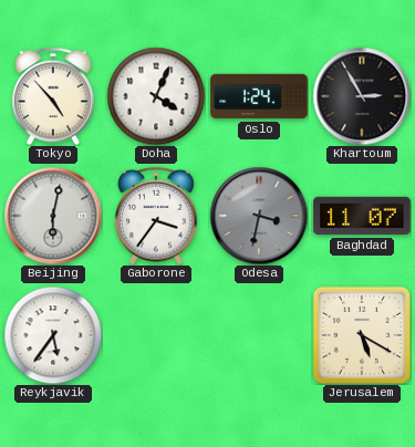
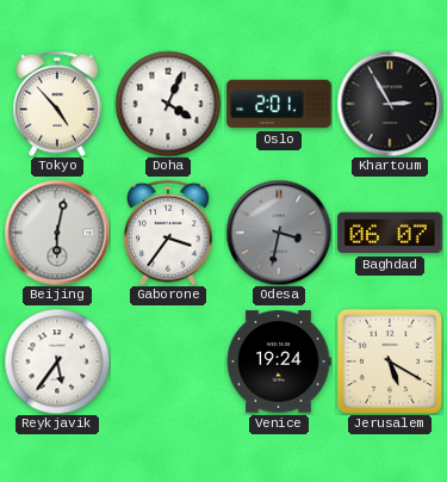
Oslo: 1:24 -> 2:01 (279, 104)
Baghdad: 11:07 -> 06:07 (390, 233)
Venice: none -> 19:24 (279, 361)
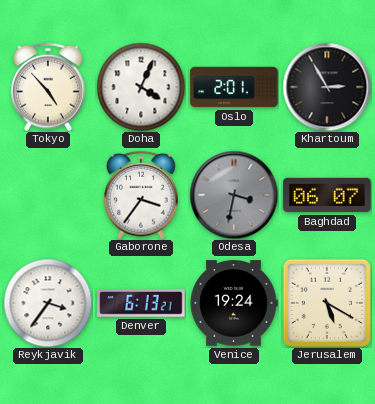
Beijing: 6:02 -> none (57, 233)
Reykjavik: 5:36 -> 3:36 (48, 303)
Denver: none -> 6:13 (141, 303)
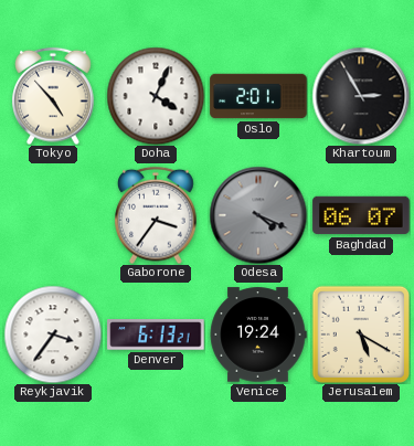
Odesa: 3:32 -> 4:19 (258, 215)
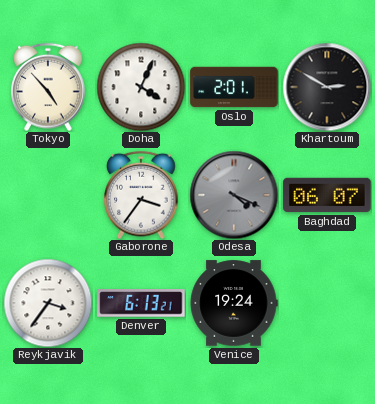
Khartoum: 2:55 -> 2:50 (327, 87)
Jerusalem: 5:20 -> none (361, 334)
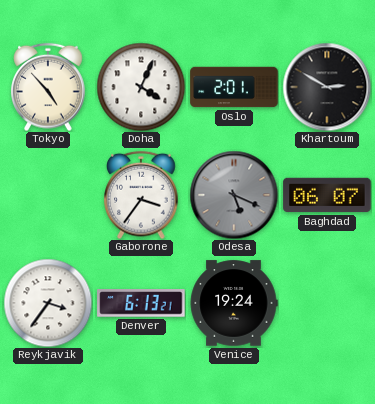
Odesa: 4:19 -> 5:19 (234, 195)
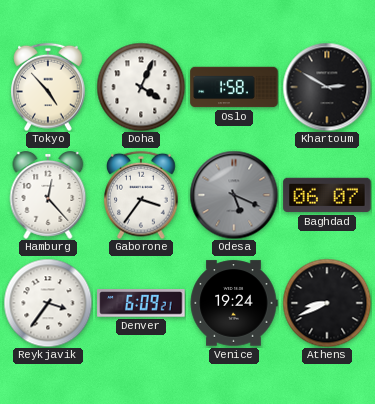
Oslo: 2:01 -> 1:58 (234, 87)
Hamburg: none -> 12:23 (48, 196)
Denver: 6:13 -> 6:09 (141, 303)
Athens: none -> 8:41 (327, 303)
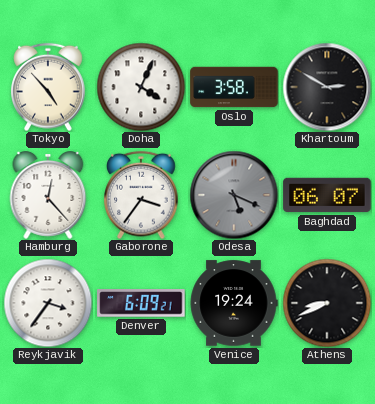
Oslo: 1:58 -> 3:58 (234, 87)
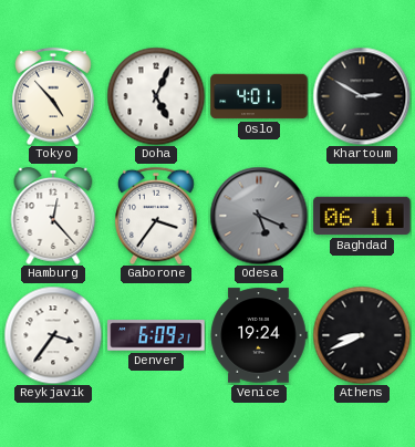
Doha: 4:04 -> 5:04 (156, 96)
Oslo: 3:58 -> 4:01 (259, 96)
Baghdad: 06:07 -> 06:11 (362, 216)
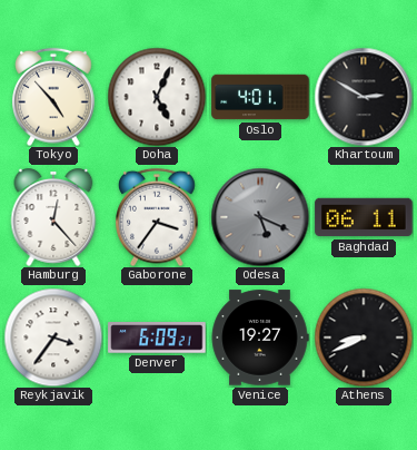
Venice: 19:24 -> 19:27 (260, 338)
